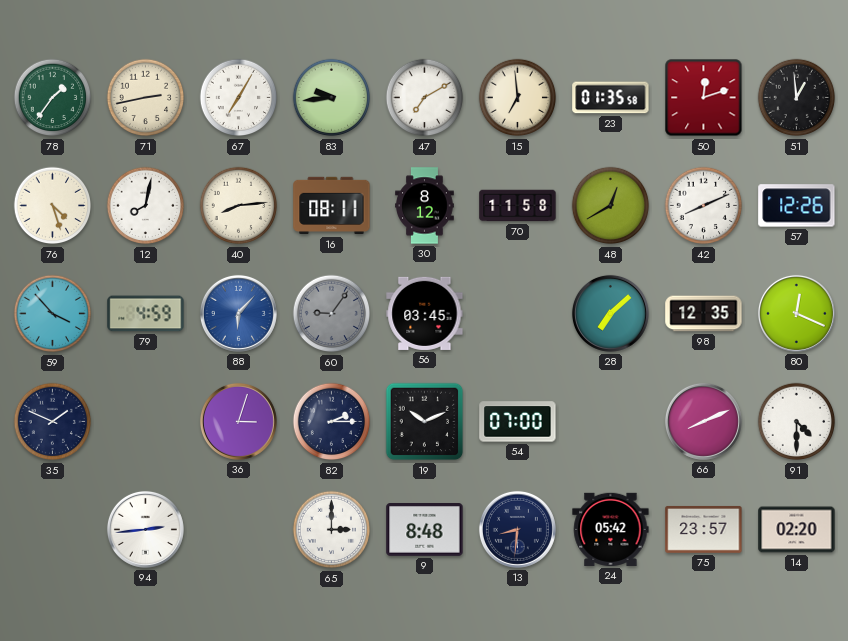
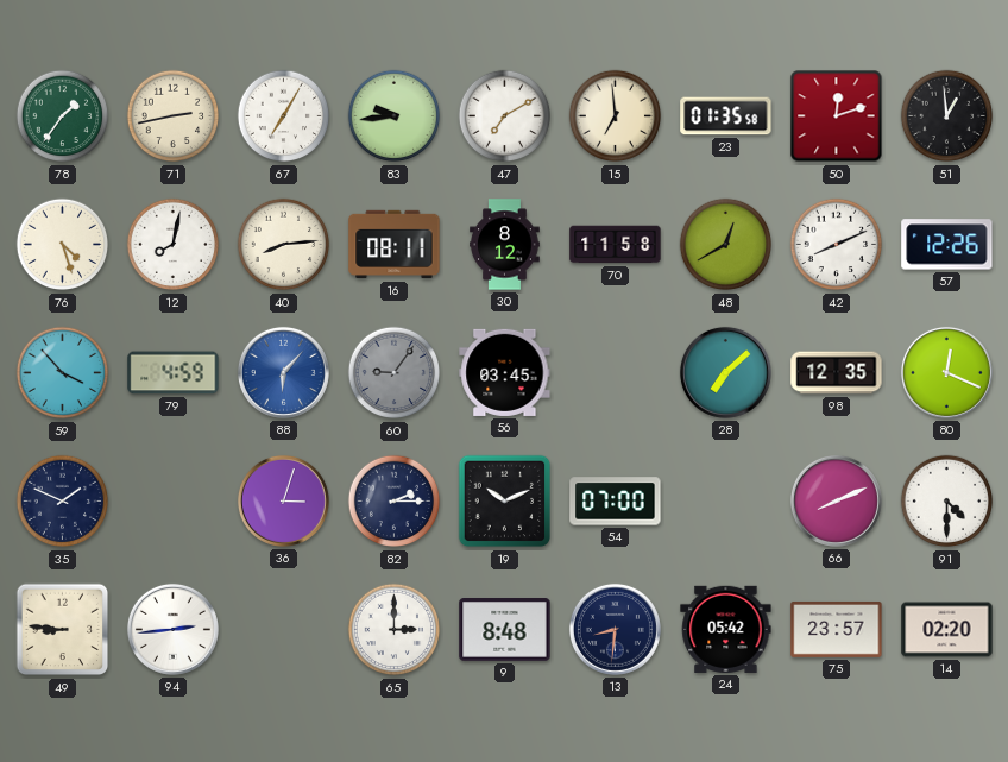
49: none -> 8:46 (63, 630)
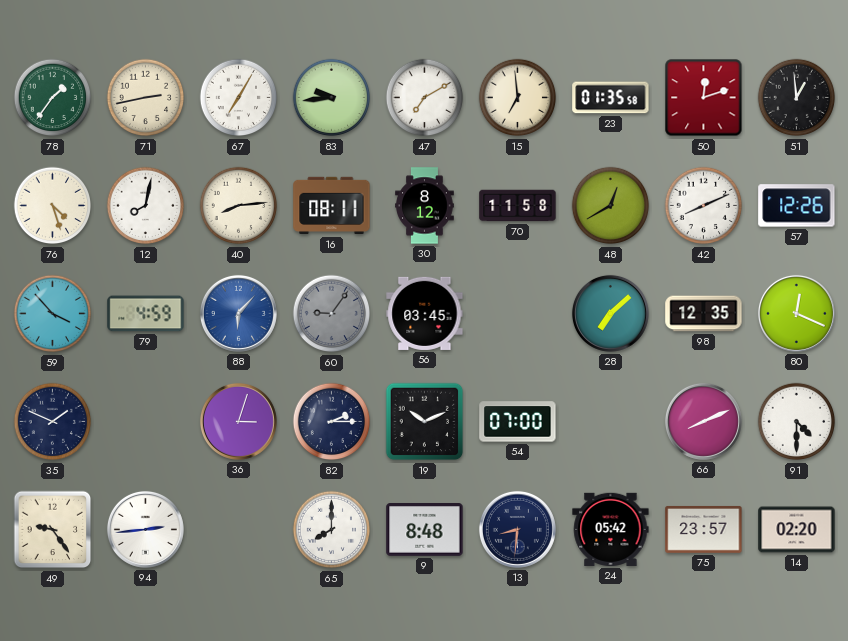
49: 8:46 -> 9:24 (53, 530)
65: 3:00 -> 8:00 (332, 530)
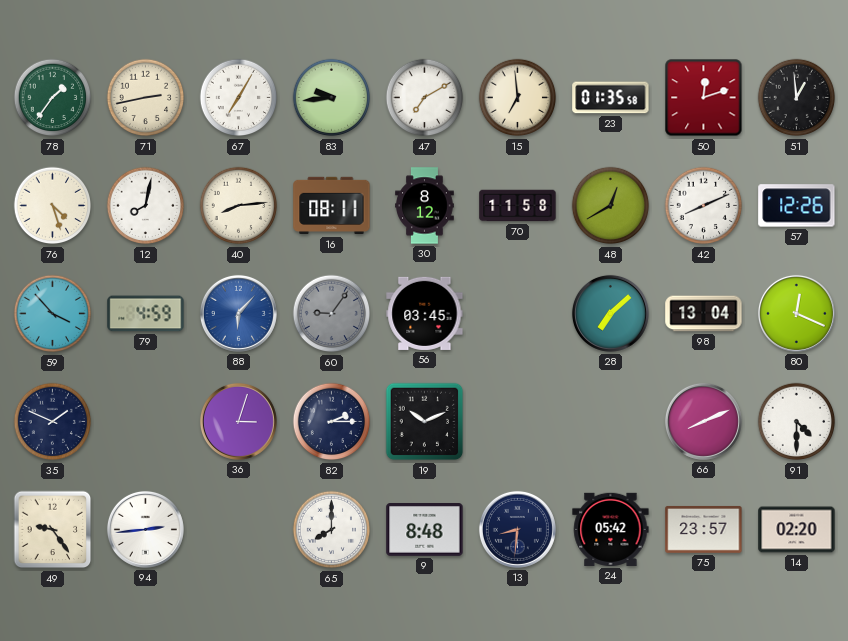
98: 12:35 -> 13:04 (704, 314)
54: 07:00 -> none (518, 422)
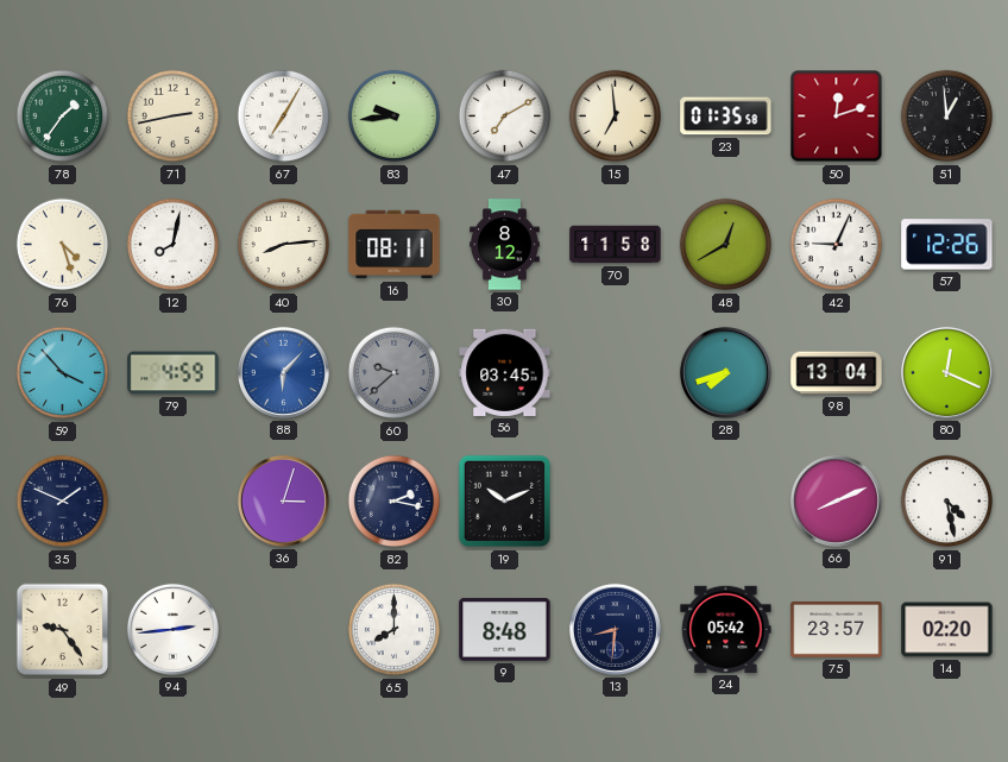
42: 8:11 -> 9:04 (837, 245)
60: 9:06 -> 9:38 (395, 373)
28: 7:08 -> 7:42 (725, 372)
82: 2:15 -> 2:17 (395, 502)
91: 4:30 -> 4:28 (947, 502)
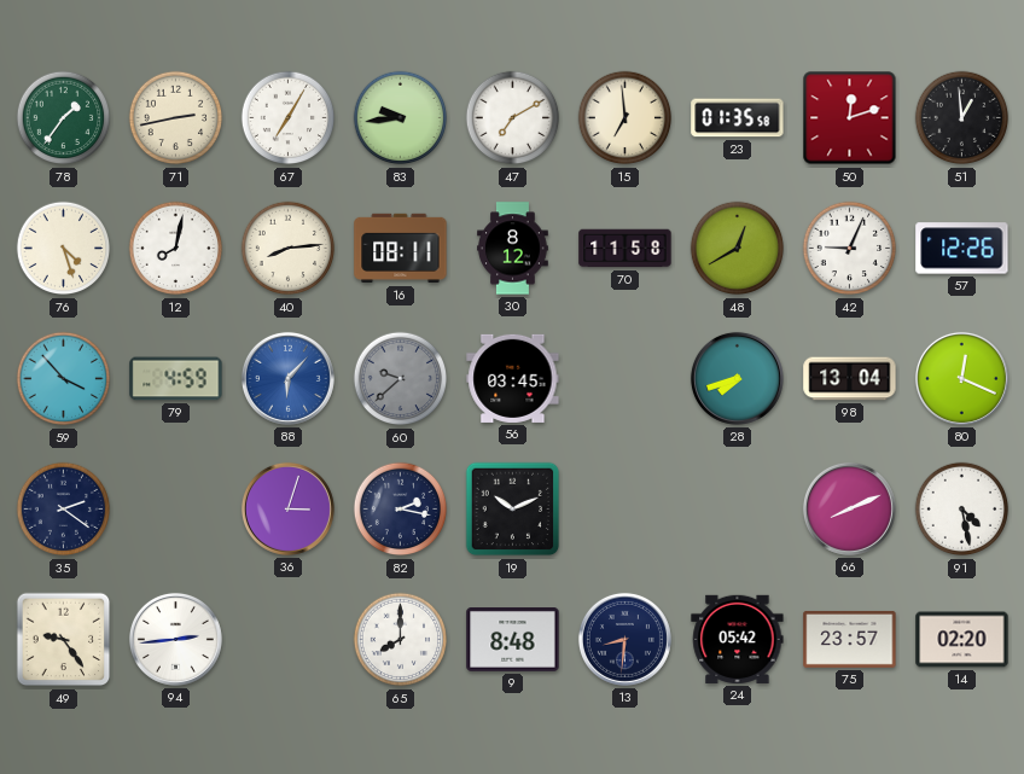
35: 1:49 -> 2:21 (64, 510)
